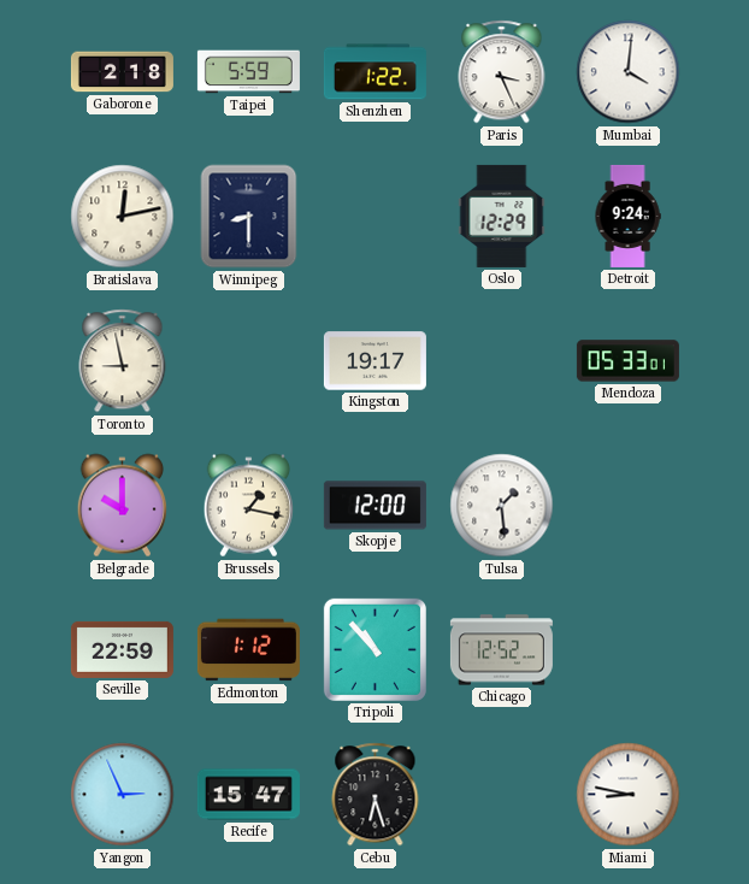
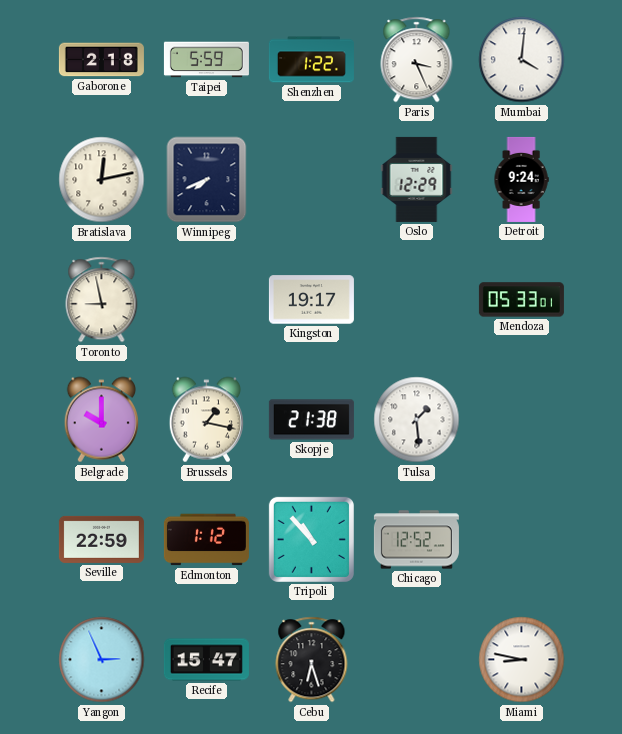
Winnipeg: 8:30 -> 7:41 (207, 180)
Skopje: 12:00 -> 21:38 (311, 420)
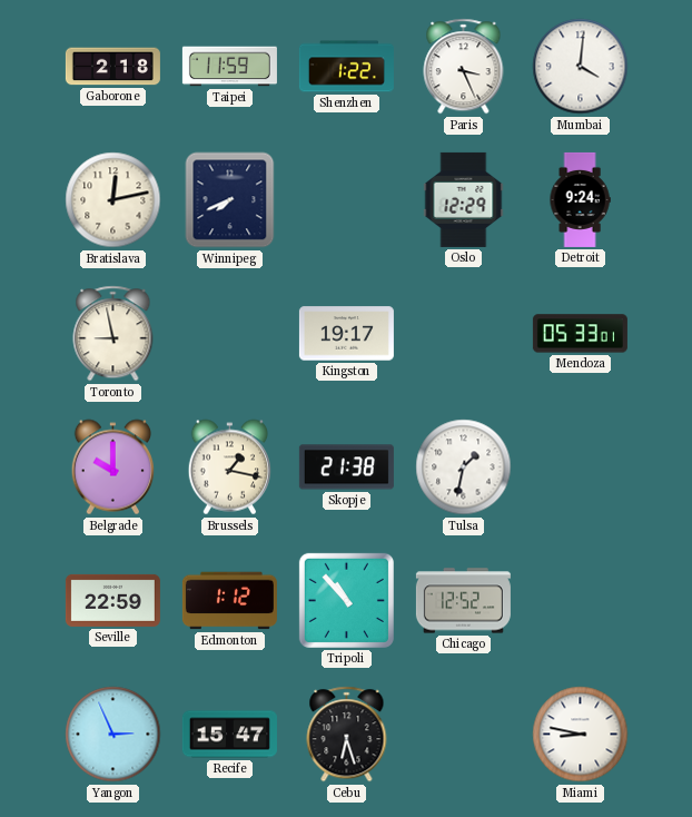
Taipei: 5:59 -> 11:59 (229, 67)
Tulsa: 1:29 -> 1:32 (464, 467)
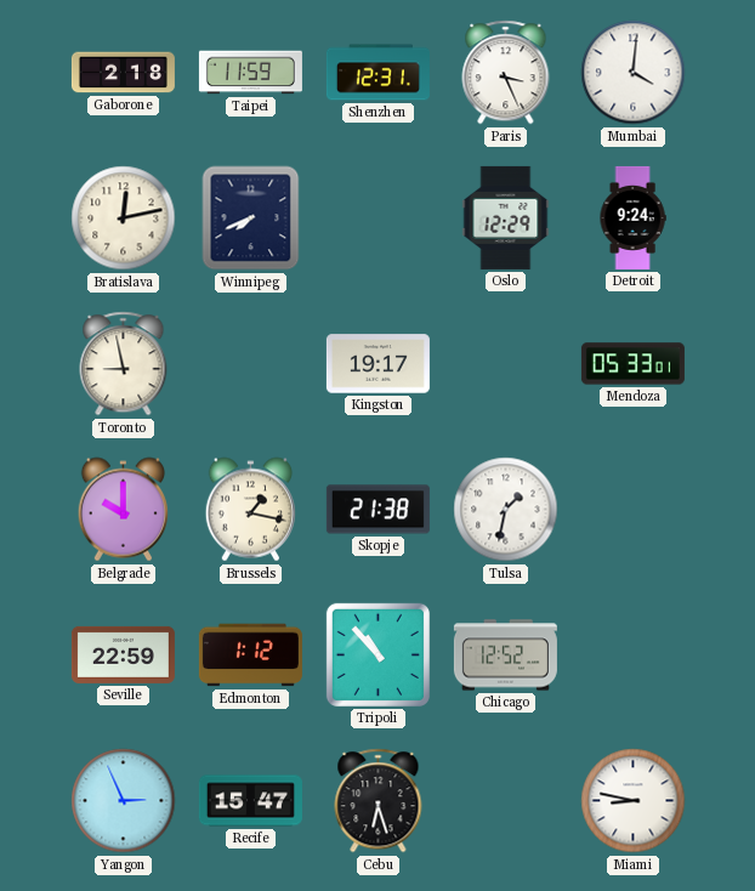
Shenzhen: 1:22 -> 12:31 (377, 73)
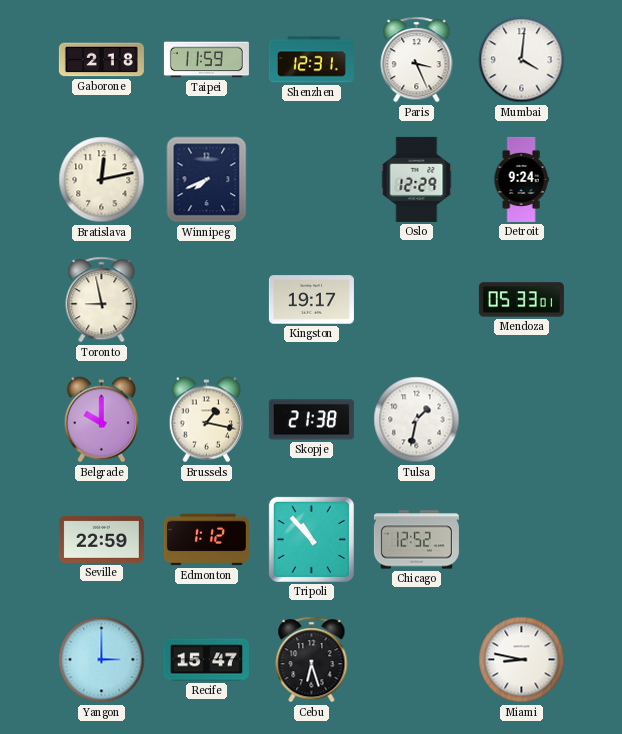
Yangon: 2:56 -> 3:00 (102, 660)
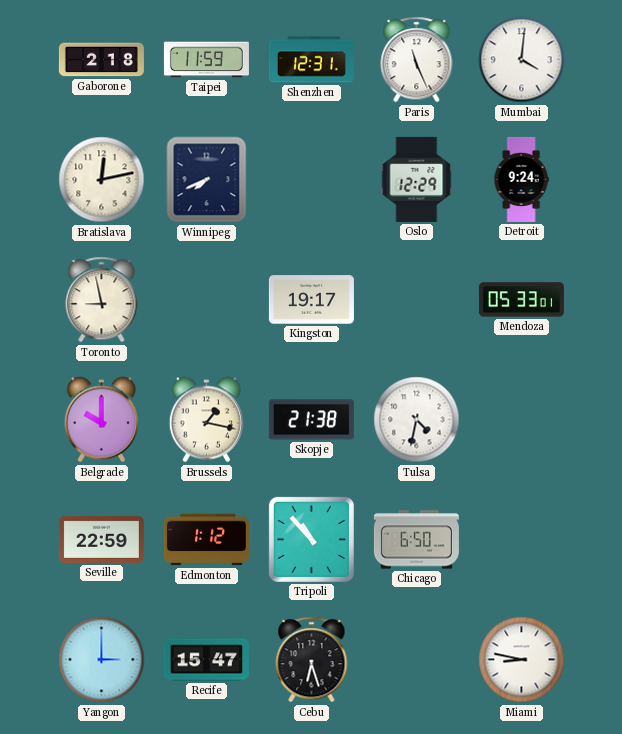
Paris: 3:26 -> 11:26 (417, 60)
Tulsa: 1:32 -> 4:32 (417, 420)
Chicago: 12:52 -> 6:50 (416, 540)
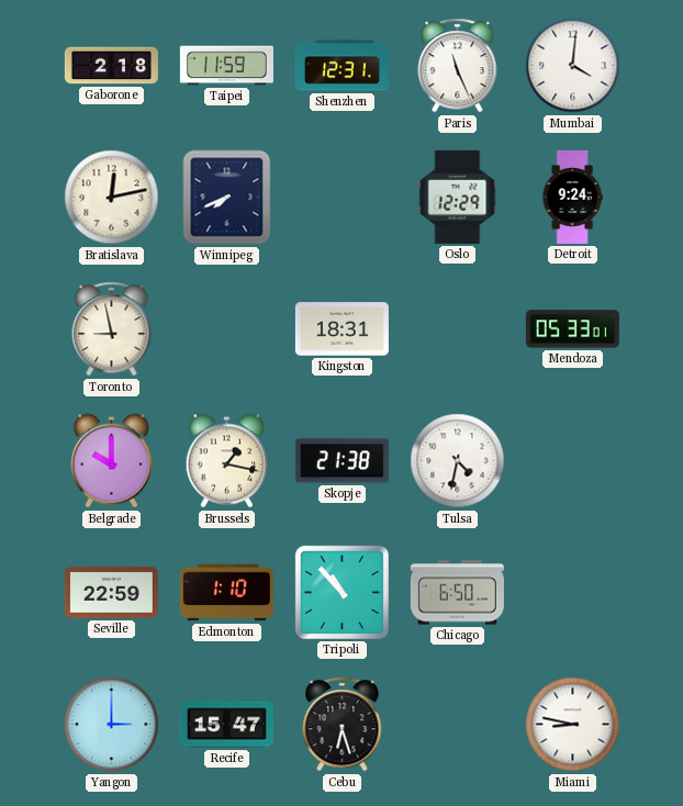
Kingston: 19:17 -> 18:31 (341, 329)
Edmonton: 1:12 -> 1:10 (226, 593)
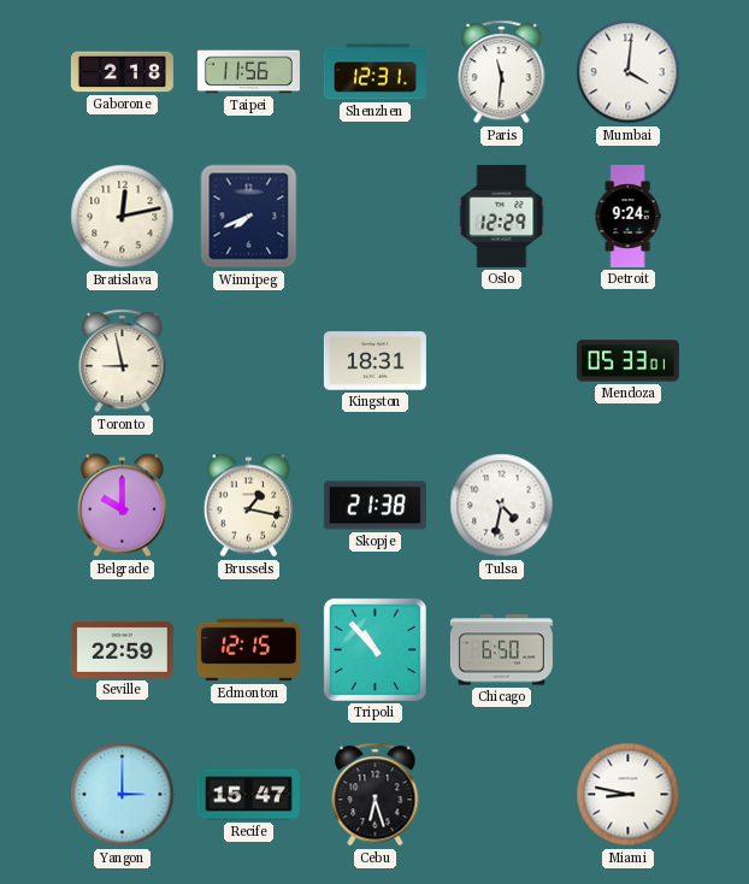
Taipei: 11:59 -> 11:56 (248, 72)
Paris: 11:26 -> 11:31 (502, 72)
Edmonton: 1:10 -> 12:15 (248, 650)
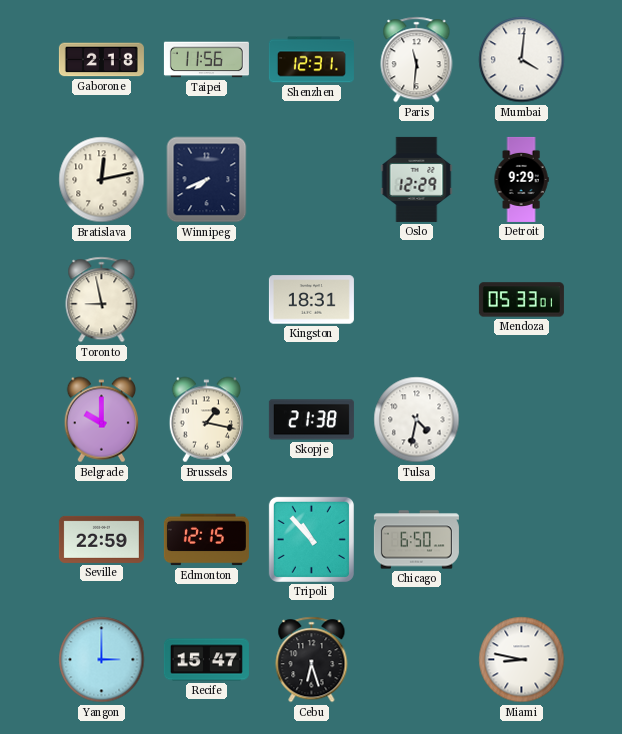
Detroit: 9:24 -> 9:29 (521, 179)
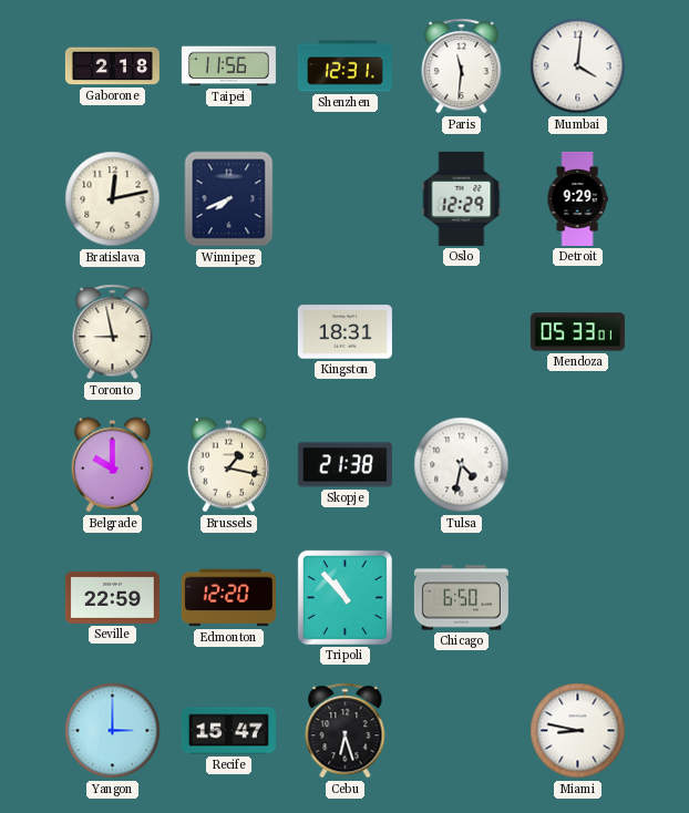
Edmonton: 12:15 -> 12:20 (228, 598)
